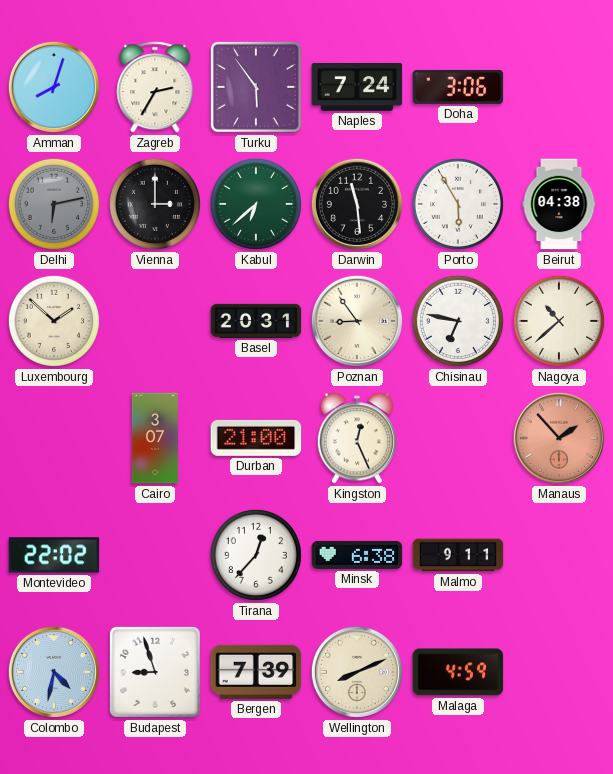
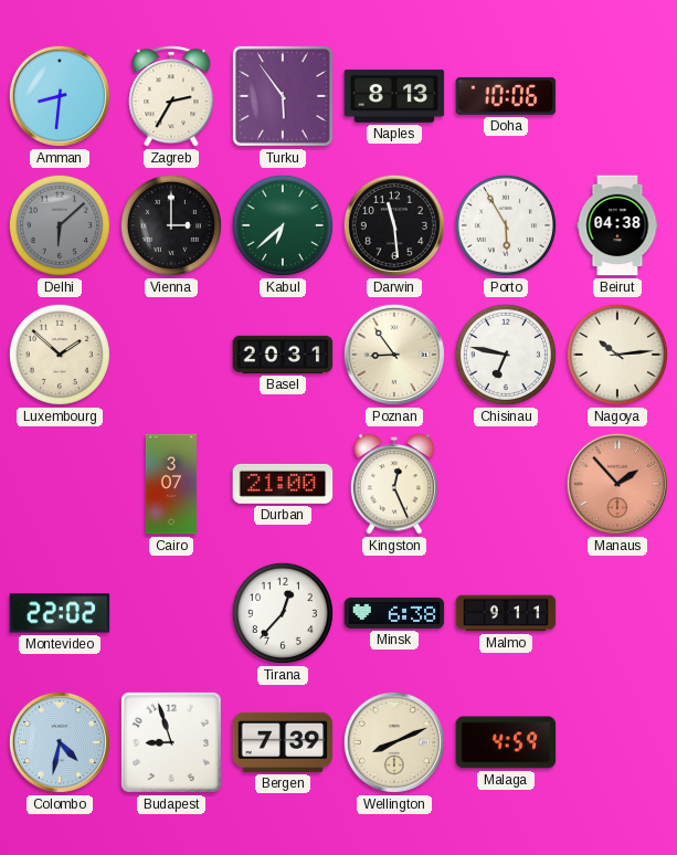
Amman: 8:03 -> 8:31 (60, 96)
Naples: 7:24 -> 8:13 (394, 96)
Doha: 3:06 -> 10:06 (506, 96)
Delhi: 6:13 -> 6:08 (60, 225)
Nagoya: 10:38 -> 10:14 (617, 355)
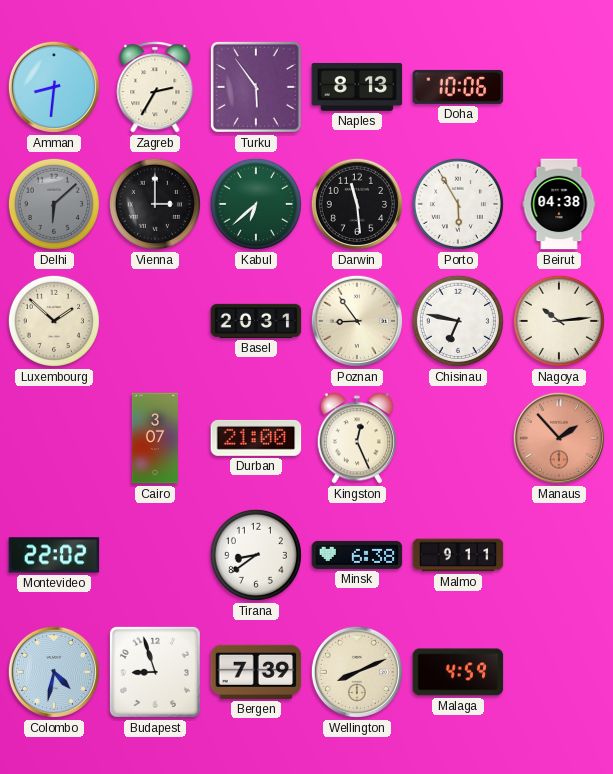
Tirana: 12:37 -> 8:39 (256, 555)
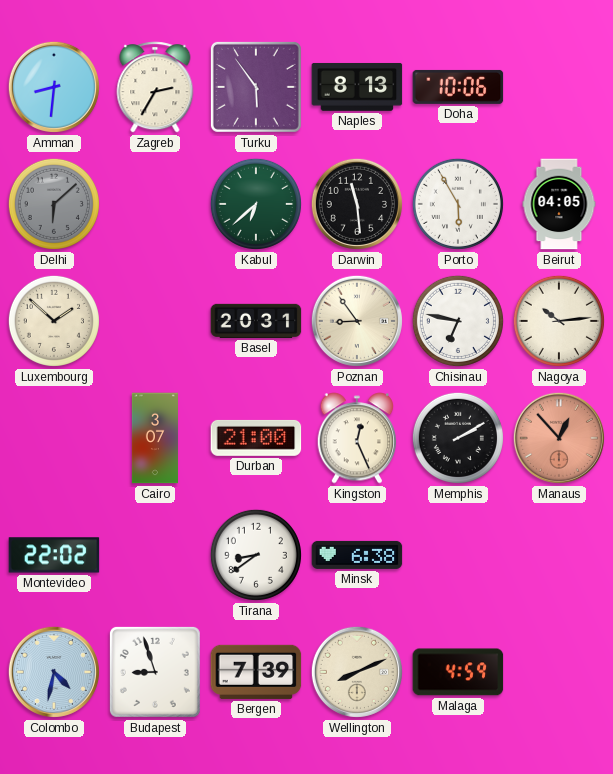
Vienna: 3:00 -> none (155, 204)
Beirut: 04:38 -> 04:05 (559, 204)
Memphis: none -> 2:10 (458, 438)
Manaus: 1:53 -> 12:53 (559, 438)
Malmo: 9:11 -> none (458, 555)
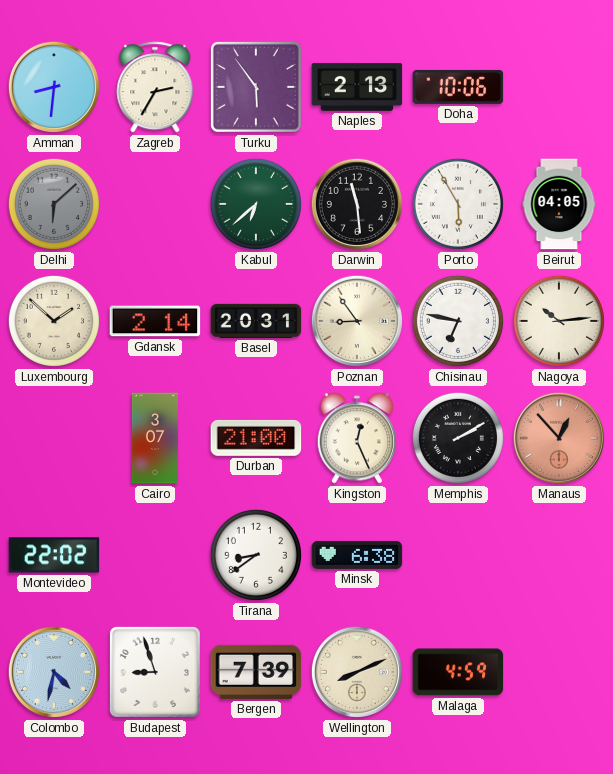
Naples: 8:13 -> 2:13 (357, 87)
Gdansk: none -> 2:14 (155, 321)
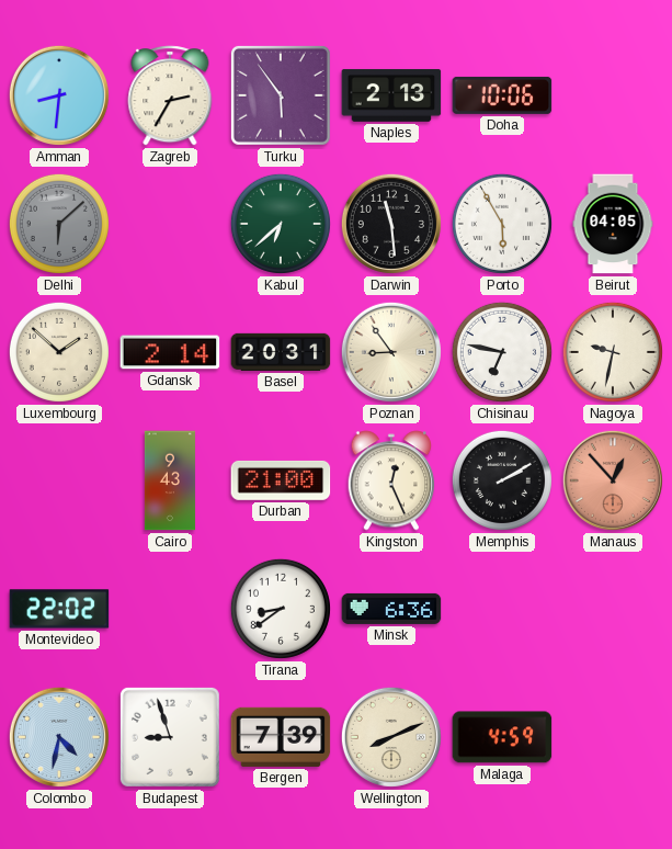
Nagoya: 10:14 -> 9:32 (613, 352)
Cairo: 3:07 -> 9:43 (170, 480)
Minsk: 6:38 -> 6:36 (391, 609)
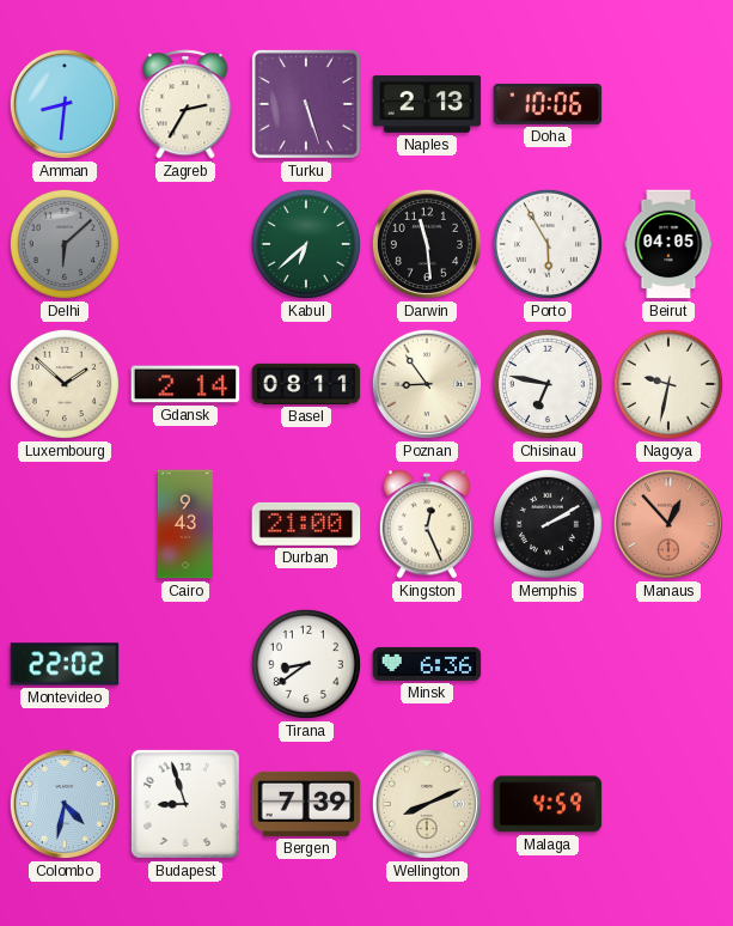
Turku: 5:54 -> 5:27 (306, 104)
Basel: 20:31 -> 08:11 (306, 384)
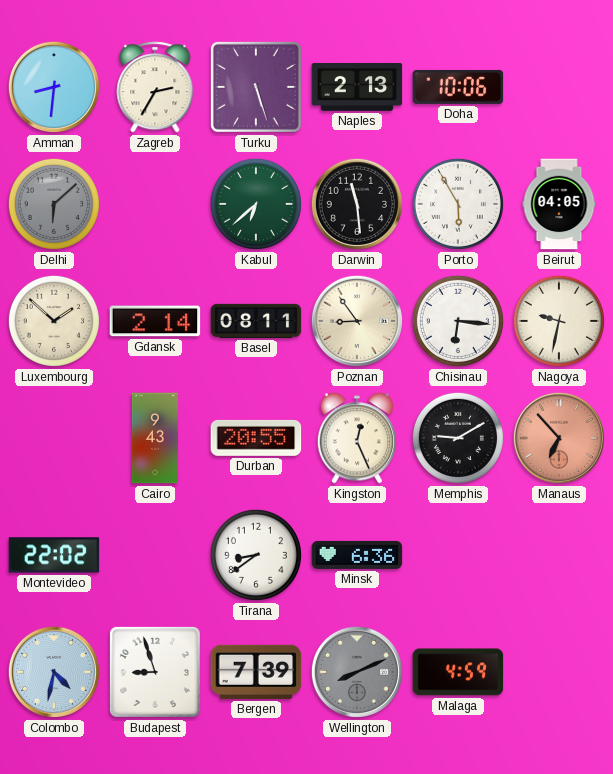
Chisinau: 6:47 -> 6:16 (458, 321)
Durban: 21:00 -> 20:55 (256, 438)
Memphis: 2:10 -> 9:10 (458, 438)
Manaus: 12:53 -> 6:53 (559, 438)
Wellington dial: cream -> grey (357, 672)
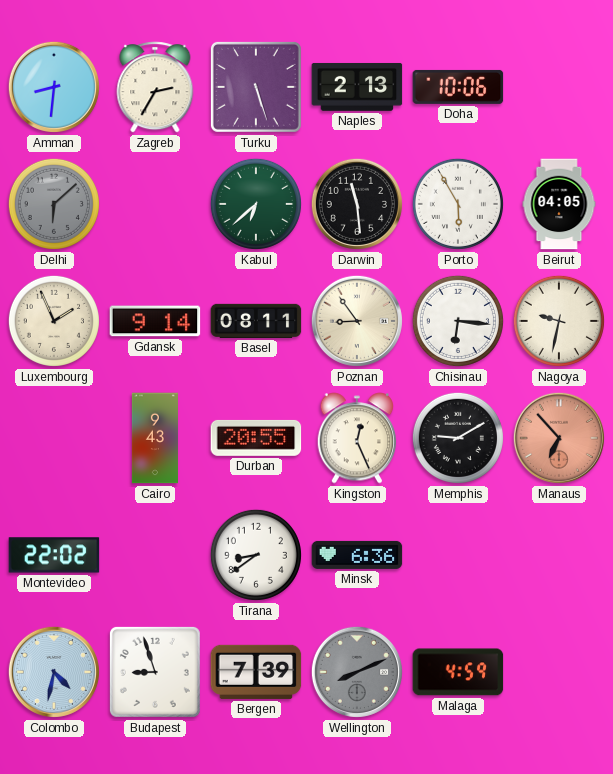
Luxembourg: 1:52 -> 1:56 (54, 321)
Gdansk: 2:14 -> 9:14 (155, 321)
